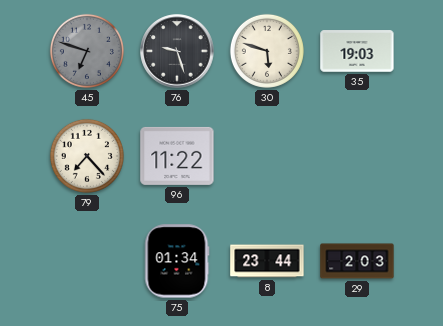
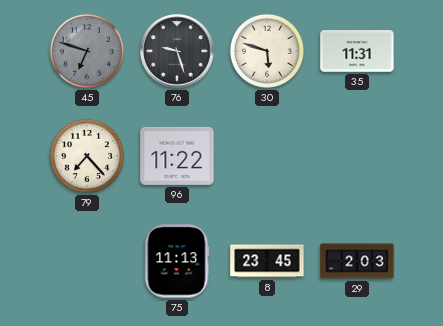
35: 19:03 -> 11:31 (357, 51)
75: 01:34 -> 11:13 (177, 261)
8: 23:44 -> 23:45 (267, 261)
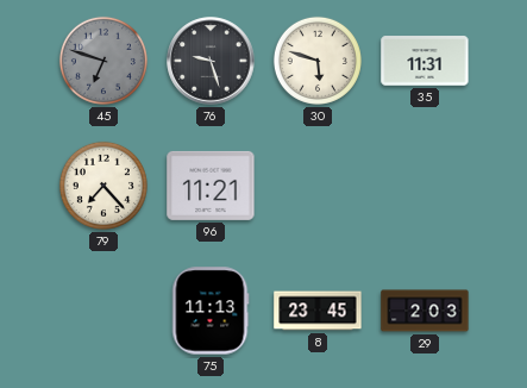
96: 11:22 -> 11:21 (211, 186)
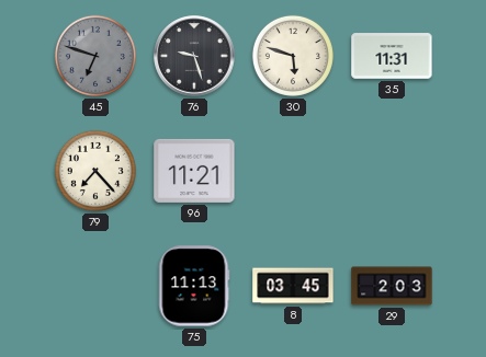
8: 23:45 -> 03:45 (293, 286)
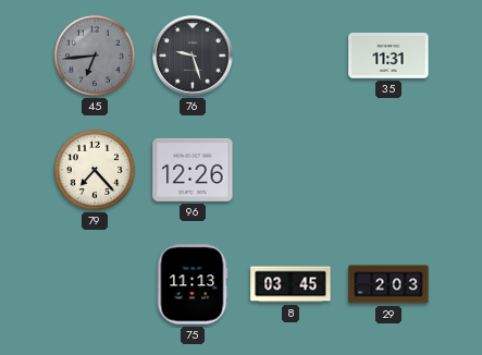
45: 6:48 -> 6:44 (95, 56)
30: 5:48 -> none (293, 56)
96: 11:21 -> 12:26 (193, 170)
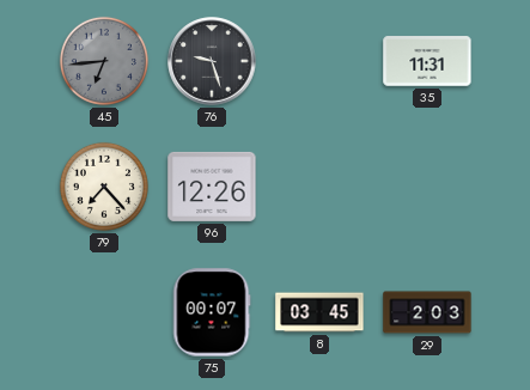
75: 11:13 -> 00:07 (212, 312)
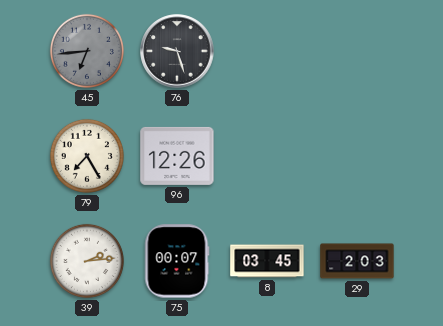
35: 11:31 -> none (427, 61)
79: 7:23 -> 7:25 (87, 156)
39: none -> 2:14 (87, 261)
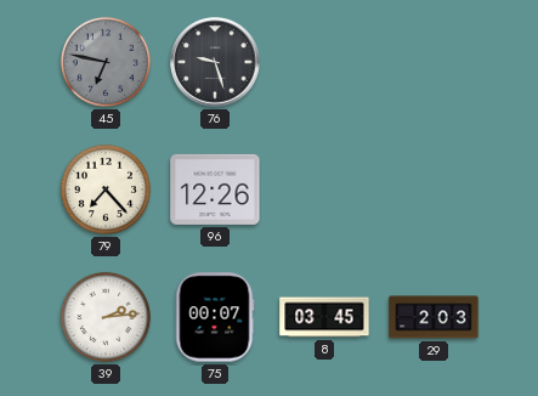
45: 6:44 -> 6:47 (106, 62)
79: 7:25 -> 7:23 (106, 189)
